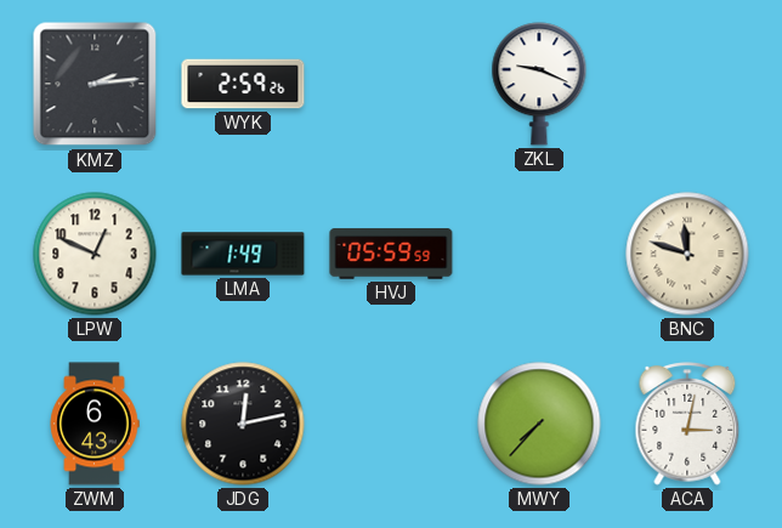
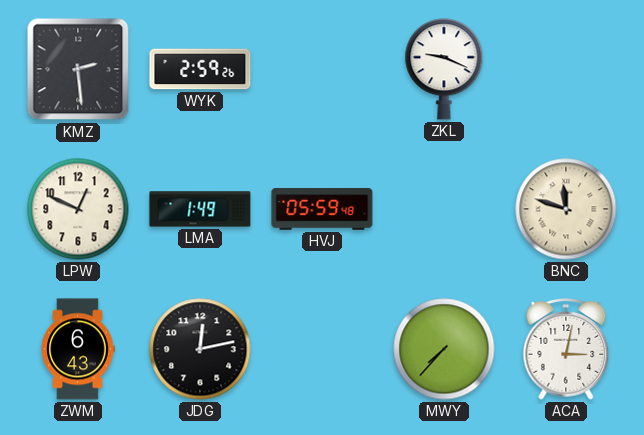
KMZ: 2:14 -> 2:29 (78, 69)
HVJ: 05:59:59 -> 05:59:48 (322, 209)
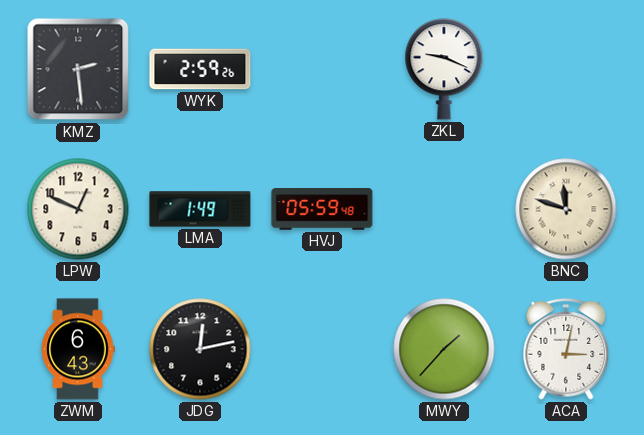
MWY: 7:37 -> 1:37 (444, 349)
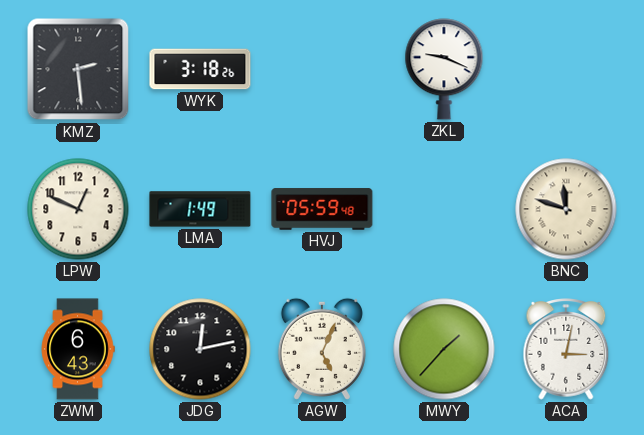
WYK: 2:59 -> 3:18 (200, 69)
AGW: none -> 5:04 (322, 349)
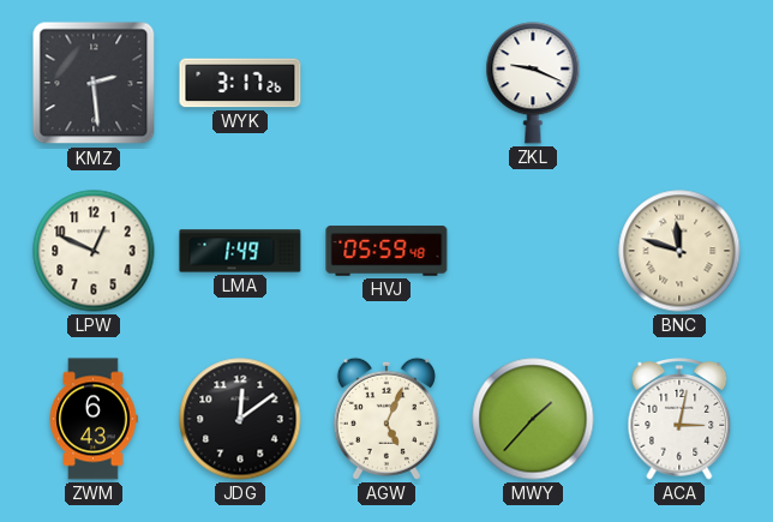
WYK: 3:18 -> 3:17 (240, 83)
JDG: 12:13 -> 12:09 (240, 419)
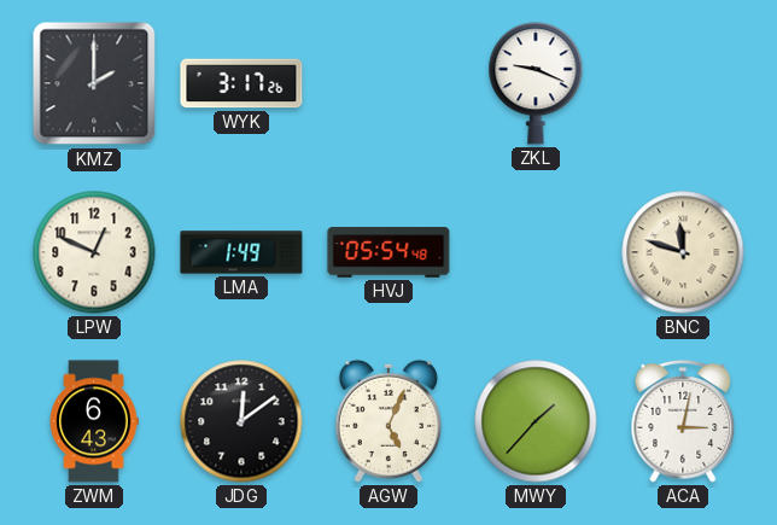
KMZ: 2:29 -> 2:00 (94, 83)
HVJ: 05:59 -> 05:54 (388, 252)
